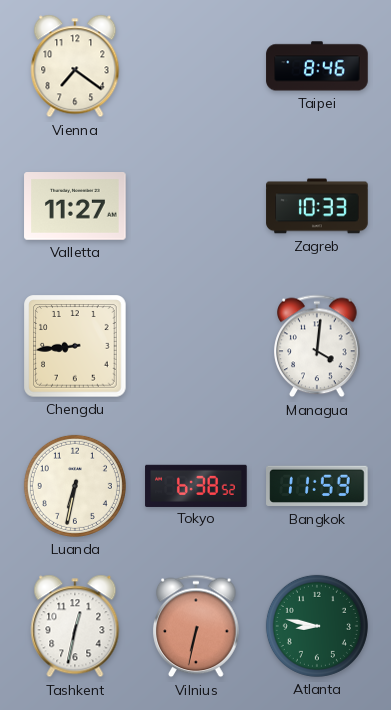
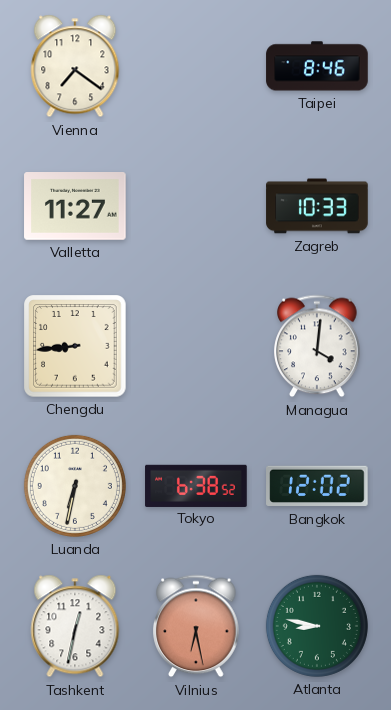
Bangkok: 11:59 -> 12:02 (317, 486)
Vilnius: 6:32 -> 6:28 (196, 626)
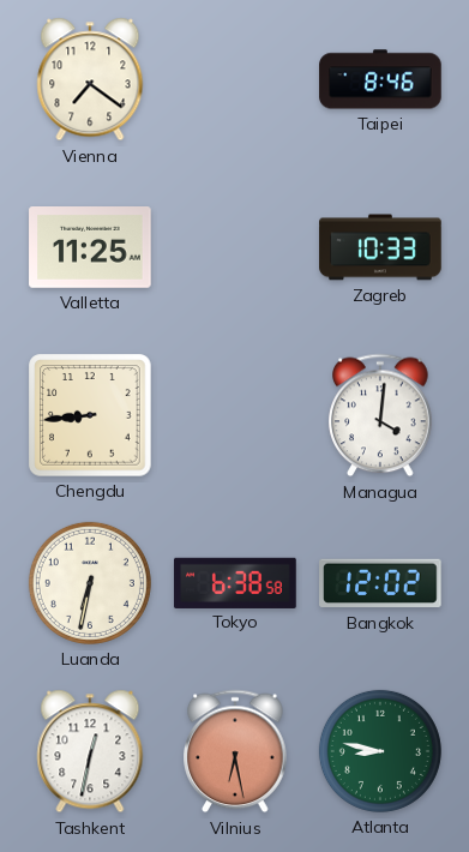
Valletta: 11:27 -> 11:25 (90, 248)
Tokyo: 6:38:52 -> 6:38:58 (235, 582)
